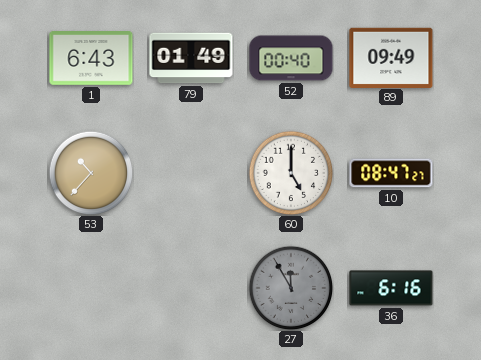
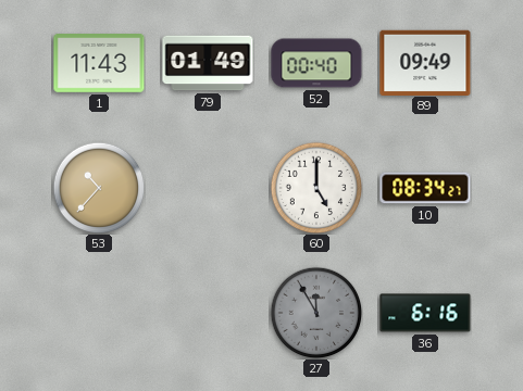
1: 6:43 -> 11:43 (99, 64)
10: 08:47 -> 08:34 (425, 188)
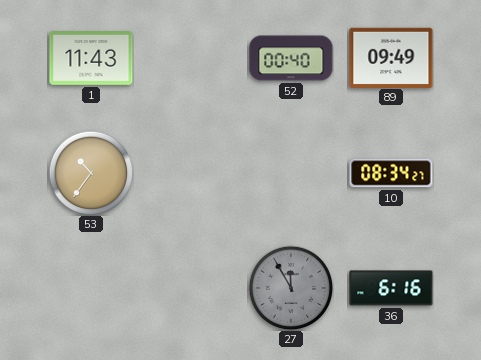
79: 01:49 -> none (208, 63)
53: 10:37 -> 10:36 (91, 173)
60: 5:00 -> none (316, 188)
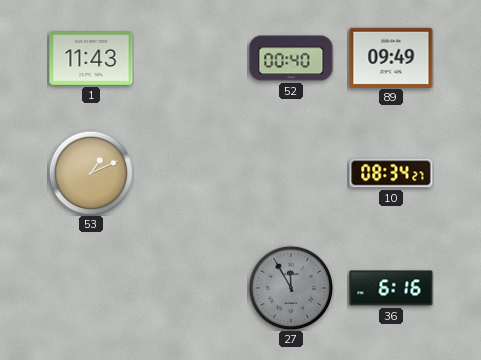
53: 10:36 -> 1:11 (91, 173)
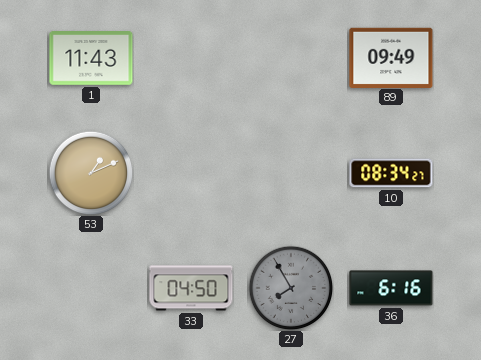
52: 00:40 -> none (291, 58)
33: none -> 04:50 (191, 288)
27: 11:55 -> 7:55 (291, 288)
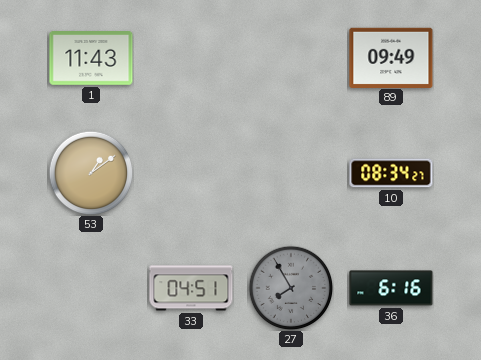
53: 1:11 -> 1:09 (91, 173)
33: 04:50 -> 04:51 (191, 288)
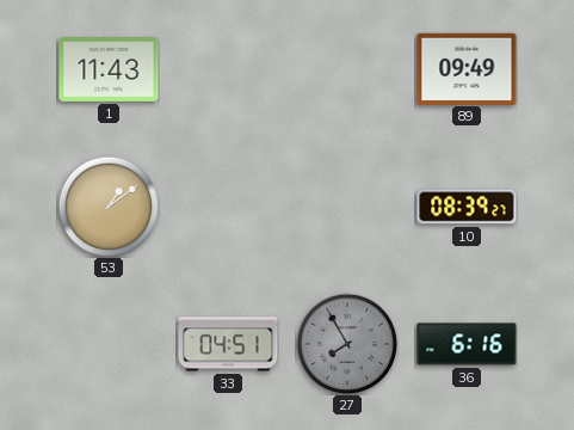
10: 08:34 -> 08:39 (467, 207)
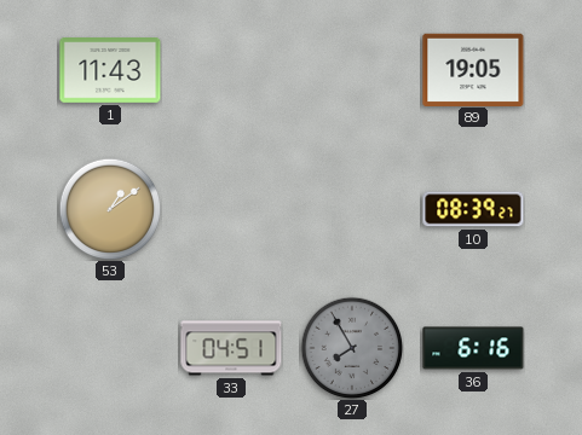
89: 09:49 -> 19:05 (473, 69)
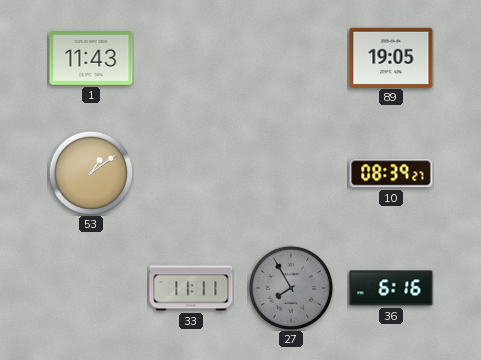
33: 04:51 -> 11:11 (191, 288)
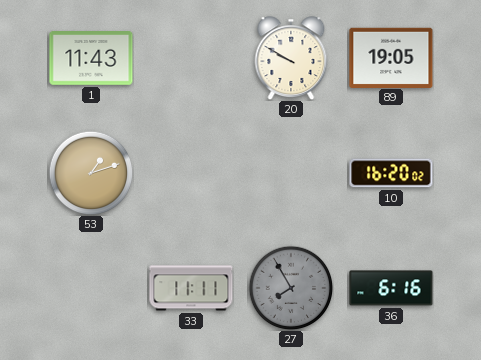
20: none -> 9:50 (291, 58)
53: 1:09 -> 1:12 (91, 173)
10: 08:39 -> 16:20 (391, 173)
